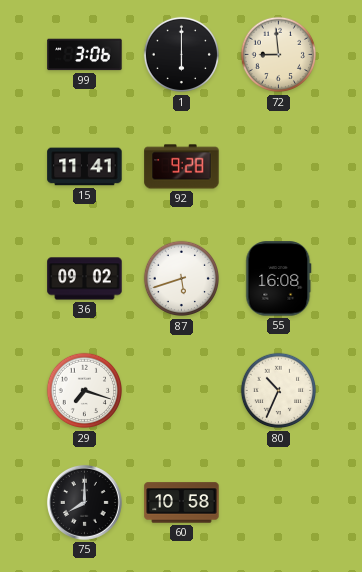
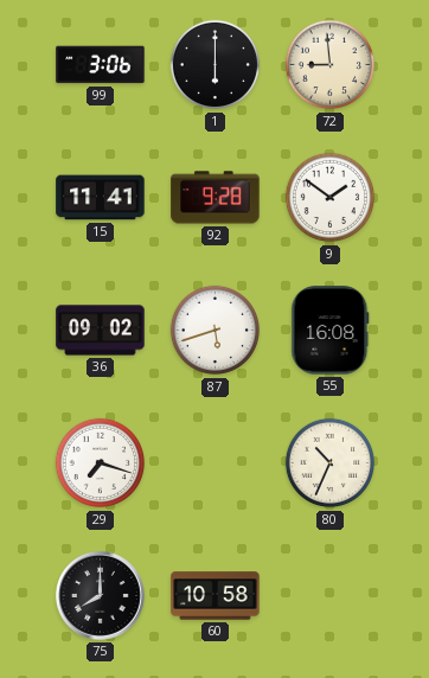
9: none -> 1:51 (331, 198)
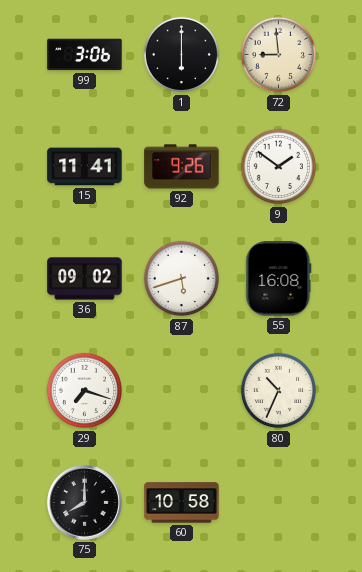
92: 9:28 -> 9:26 (182, 167)
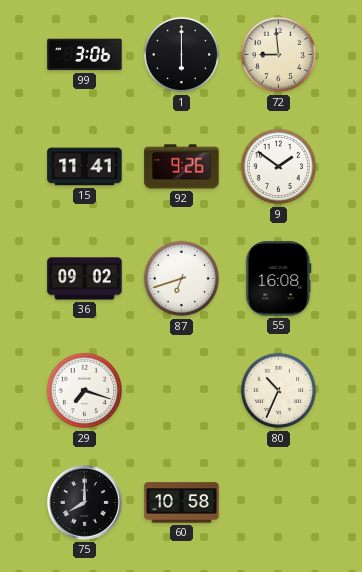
87: 5:42 -> 6:42 (182, 279)
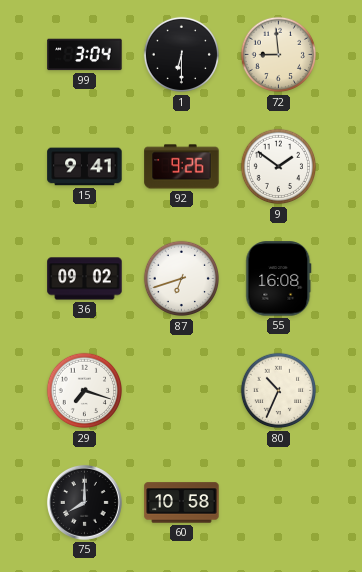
99: 3:06 -> 3:04 (85, 55)
1: 6:00 -> 6:30 (182, 55)
15: 11:41 -> 9:41 (85, 167)
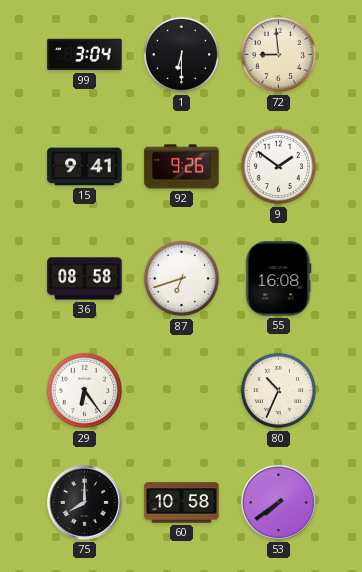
36: 09:02 -> 08:58 (85, 279)
29: 7:18 -> 6:24 (85, 391)
53: none -> 7:39 (278, 502)
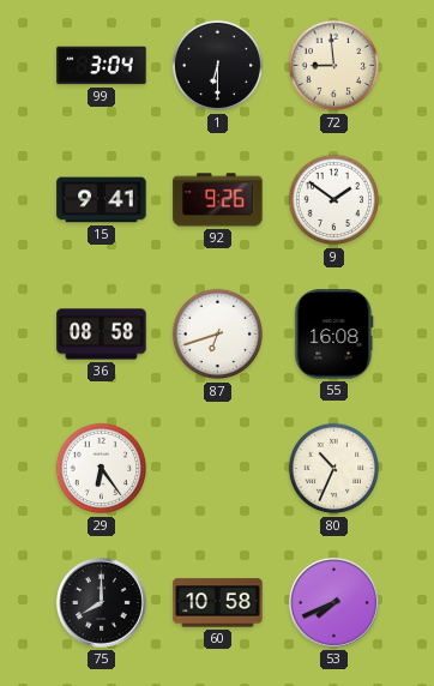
53: 7:39 -> 7:41 (333, 602)
